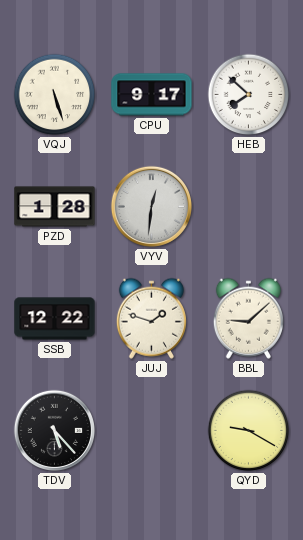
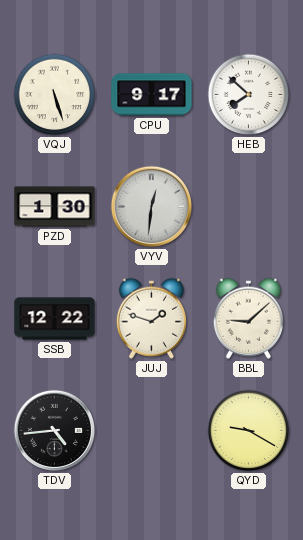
PZD: 1:28 -> 1:30 (55, 207)
TDV: 5:23 -> 4:44 (54, 430)
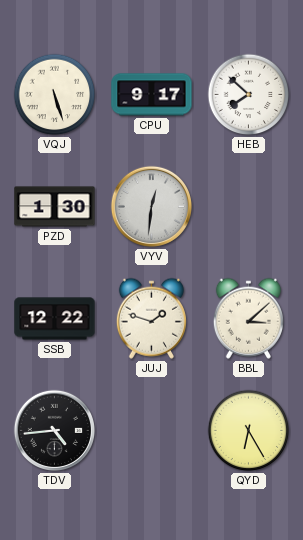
BBL: 9:08 -> 3:08 (248, 318)
QYD: 9:20 -> 6:25 (249, 431)
